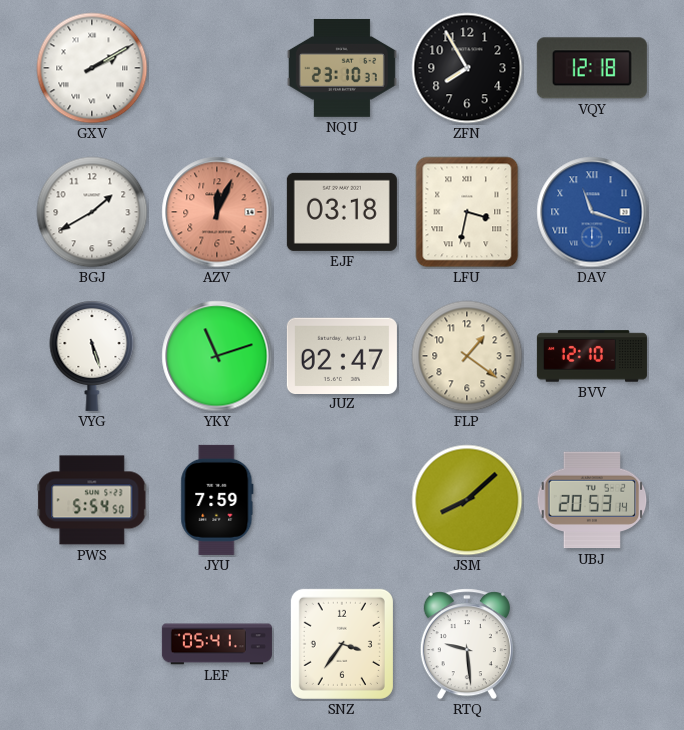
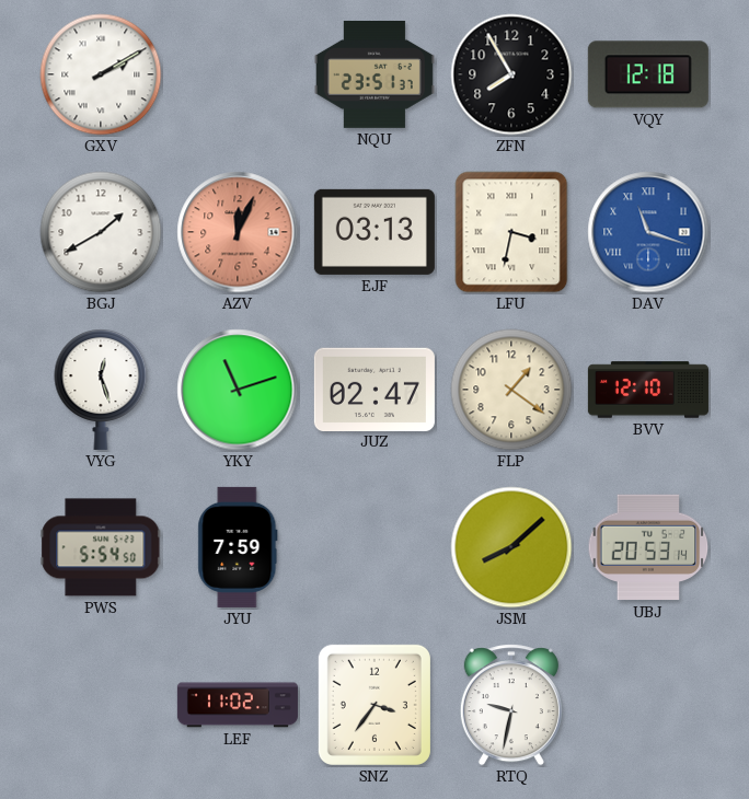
NQU: 23:10 -> 23:51 (374, 74)
EJF: 03:18 -> 03:13 (374, 232)
VYG: 5:27 -> 12:27 (101, 390)
LEF: 05:41 -> 11:02 (238, 705)
RTQ: 9:29 -> 9:32 (511, 705)
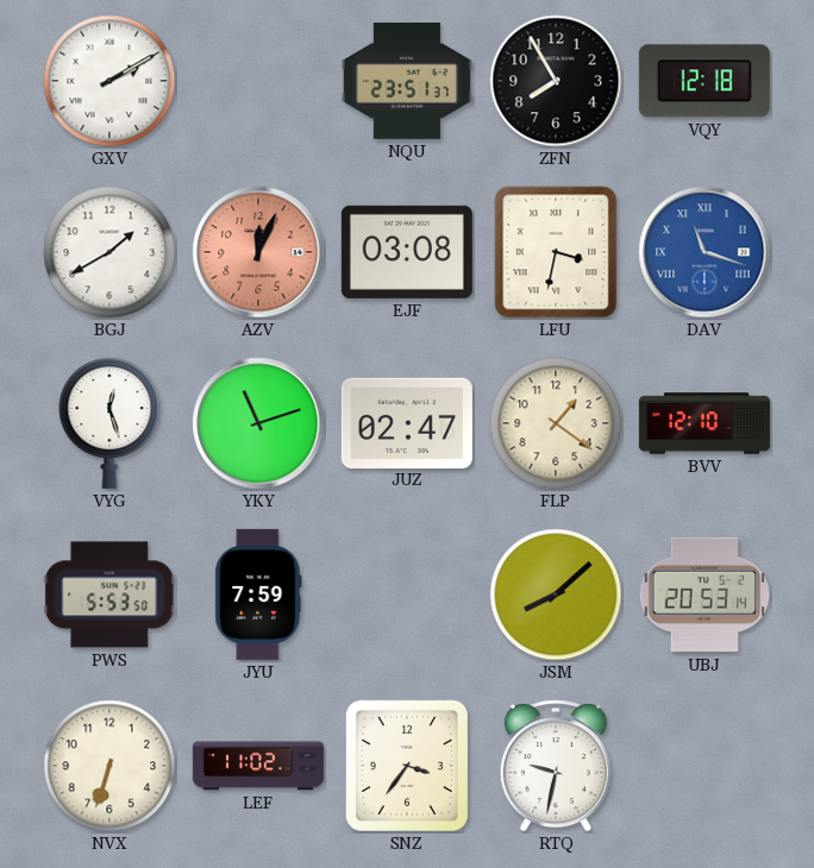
EJF: 03:13 -> 03:08 (407, 252)
PWS: 5:54 -> 5:53 (109, 595)
NVX: none -> 6:33 (109, 766)
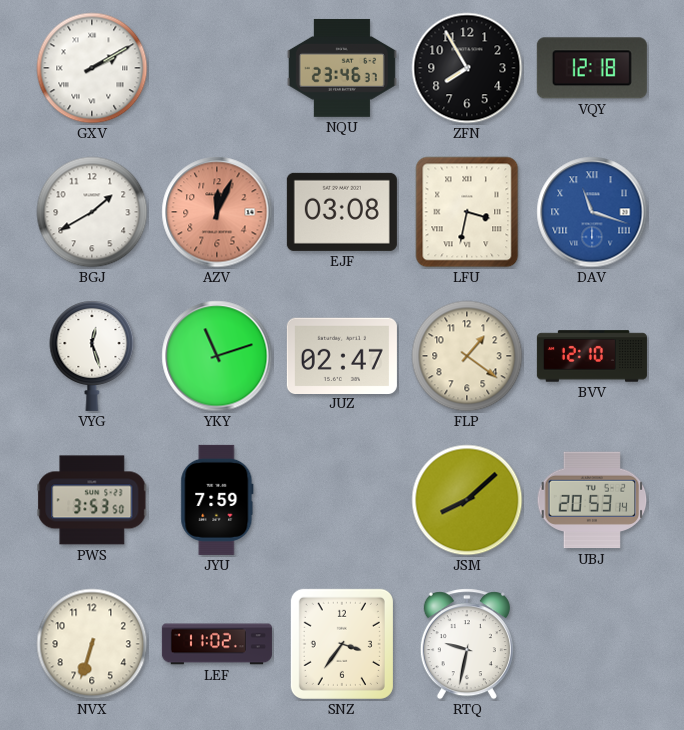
NQU: 23:51 -> 23:46 (342, 68)
PWS: 5:53 -> 3:53 (92, 500)
